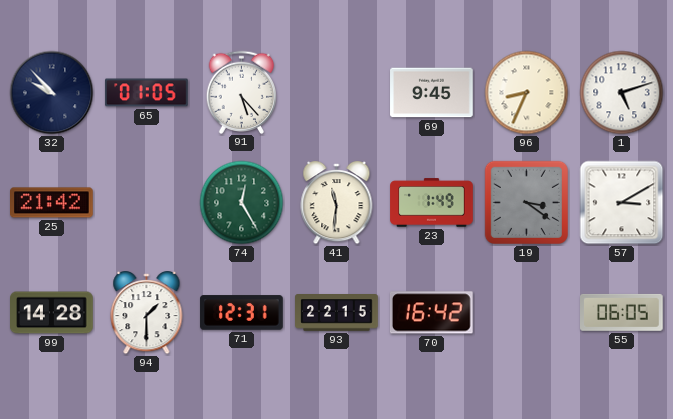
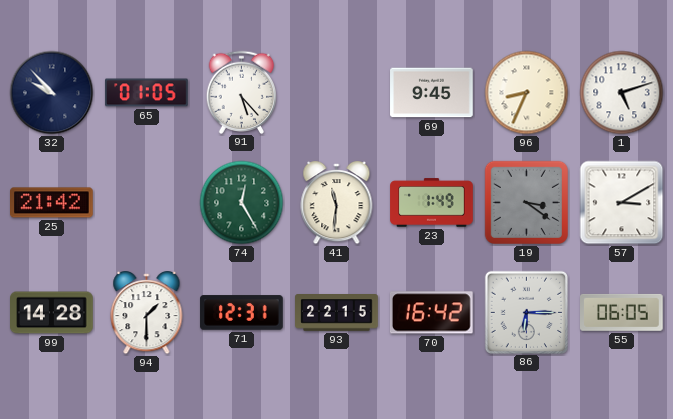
86: none -> 6:15 (526, 312)
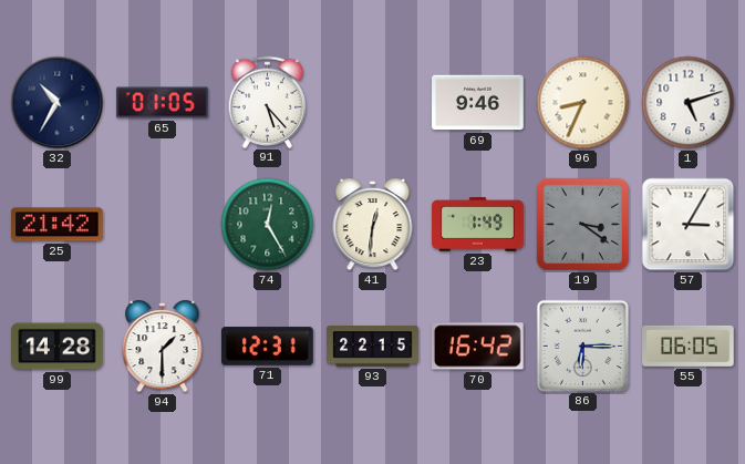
32: 9:53 -> 10:35 (58, 103)
69: 9:45 -> 9:46 (478, 103)
41: 11:31 -> 12:31 (373, 225)
57: 3:10 -> 3:05 (689, 225)
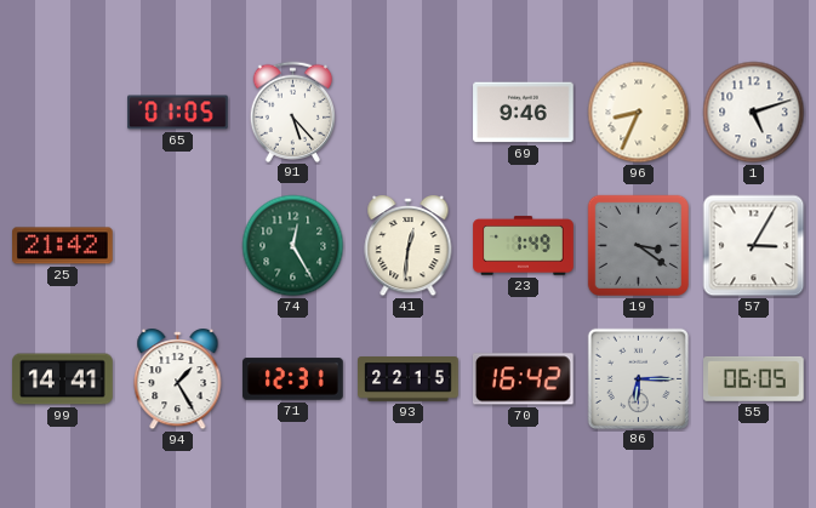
32: 10:35 -> none (58, 103)
99: 14:28 -> 14:41 (63, 379)
94: 1:30 -> 1:25 (178, 379)
